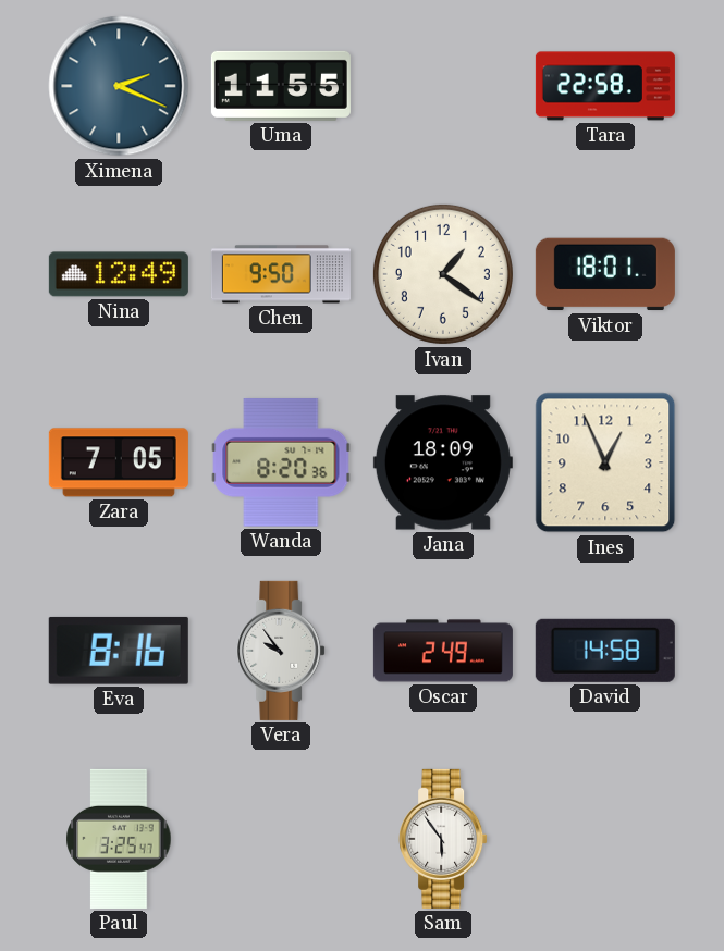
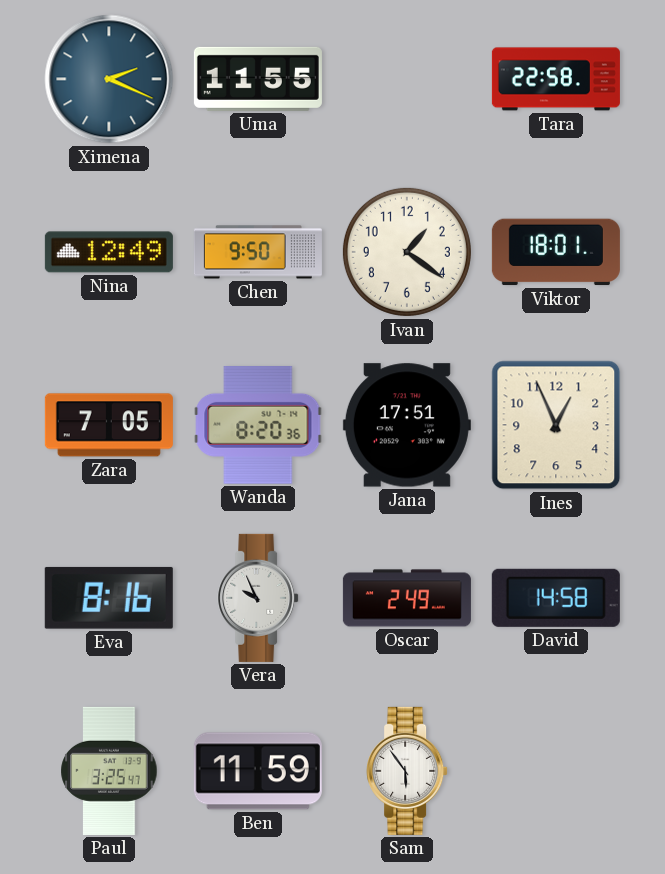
Jana: 18:09 -> 17:51 (407, 425)
Vera: 9:54 -> 9:56 (258, 598)
Ben: none -> 11:59 (258, 771)
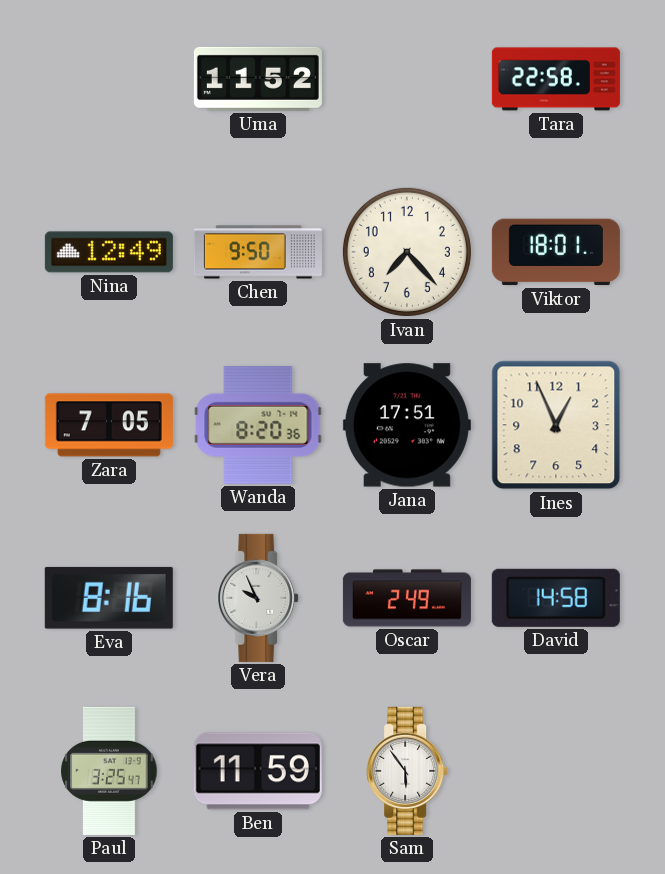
Ximena: 2:19 -> none (109, 79)
Uma: 11:55 -> 11:52 (258, 79)
Ivan: 1:21 -> 7:23 (407, 252)
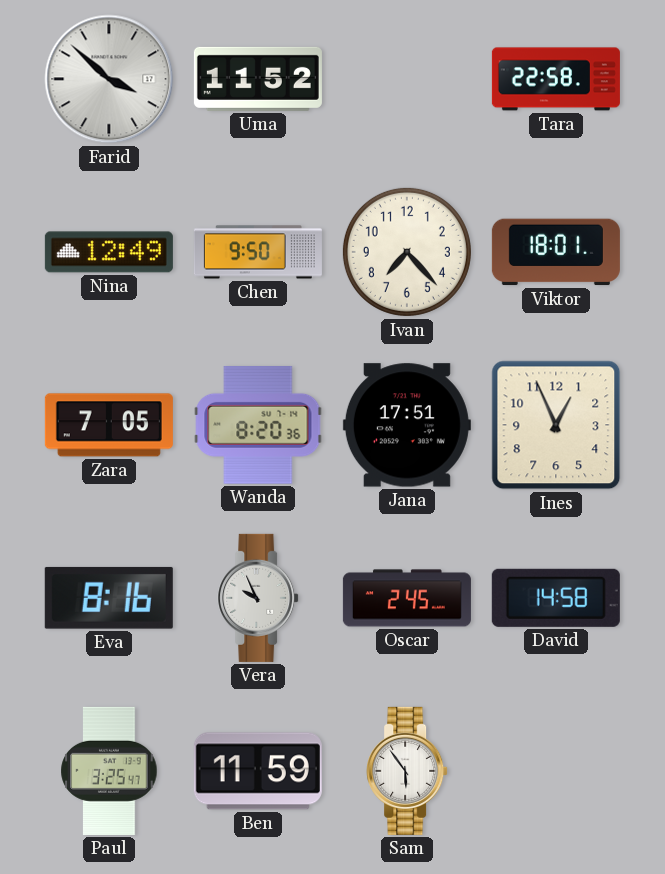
Farid: none -> 3:52 (109, 79)
Oscar: 2:49 -> 2:45 (407, 598)
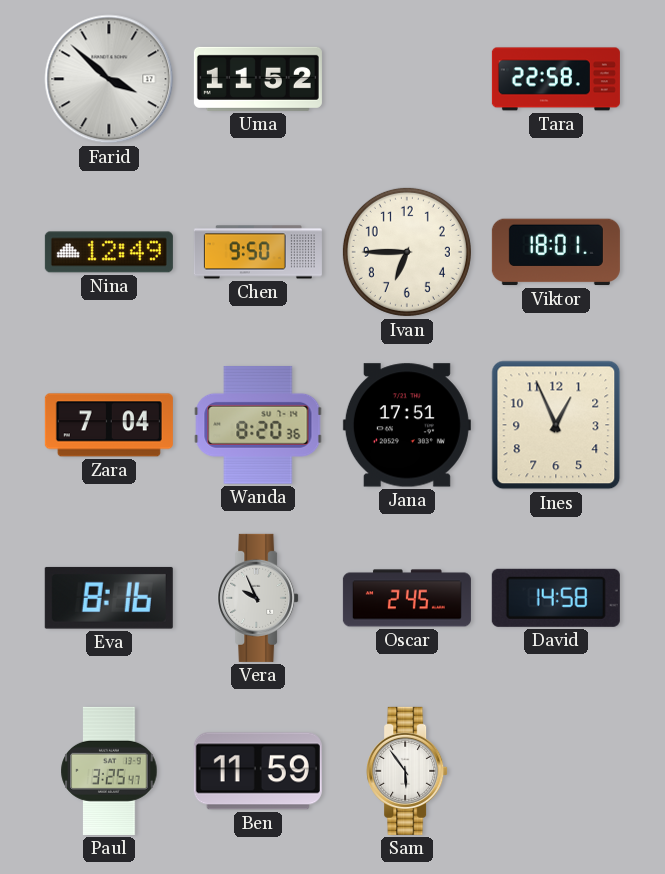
Ivan: 7:23 -> 6:45 (407, 252)
Zara: 7:05 -> 7:04 (109, 425)
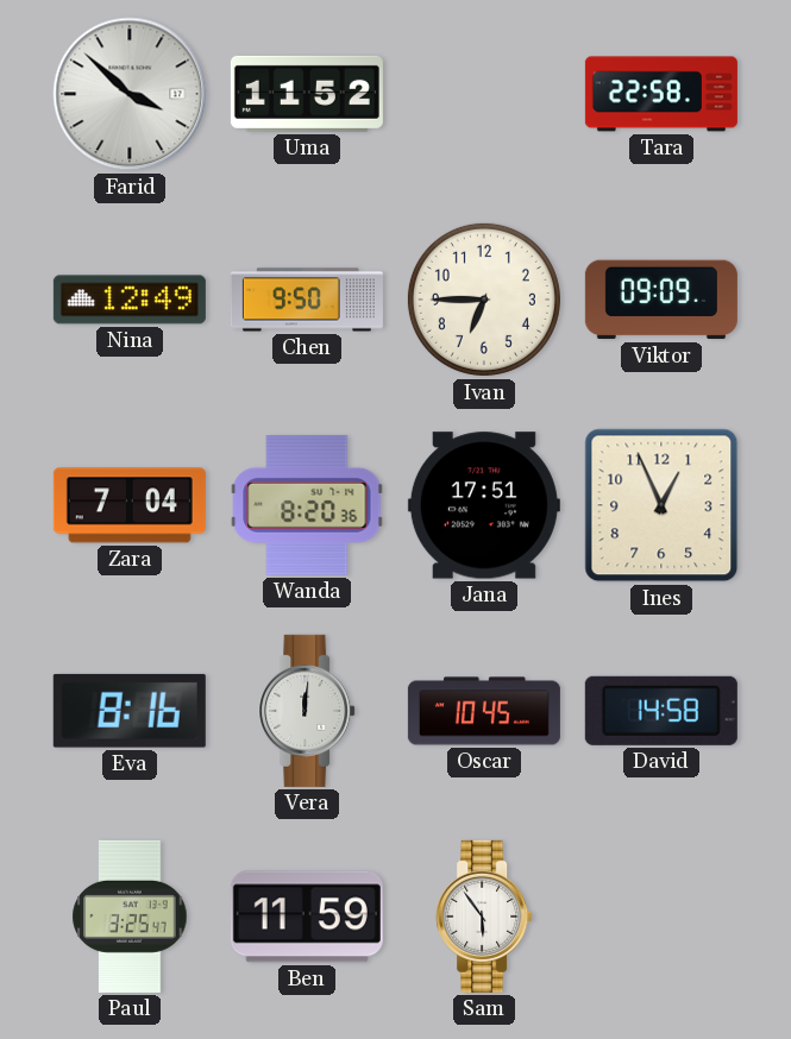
Viktor: 18:01 -> 09:09 (661, 300)
Vera: 9:56 -> 12:01 (307, 711)
Oscar: 2:45 -> 10:45 (484, 711)
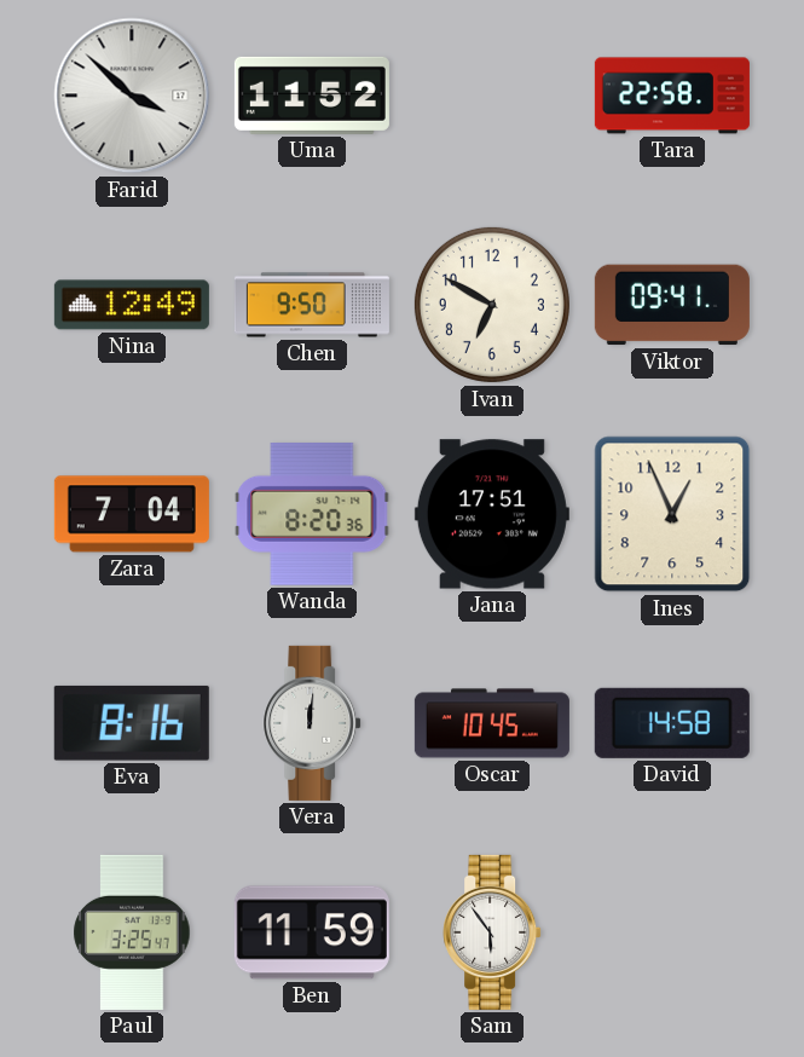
Ivan: 6:45 -> 6:50 (492, 305)
Viktor: 09:09 -> 09:41 (672, 305)
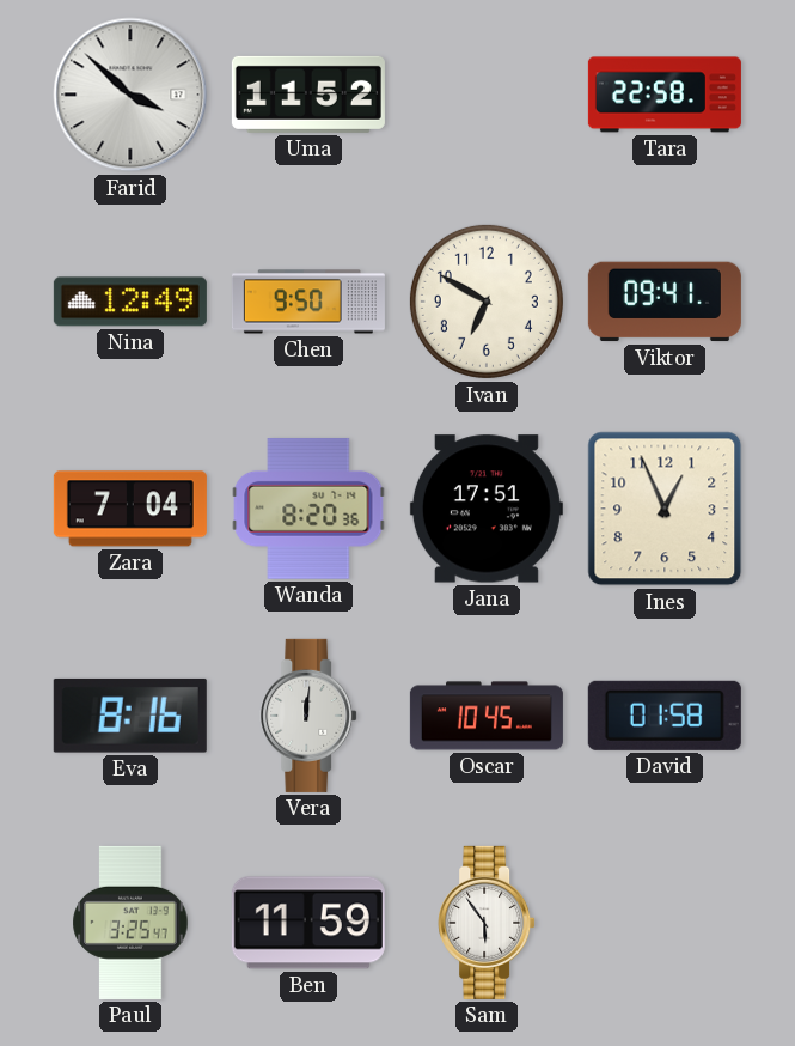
David: 14:58 -> 01:58 (665, 716)
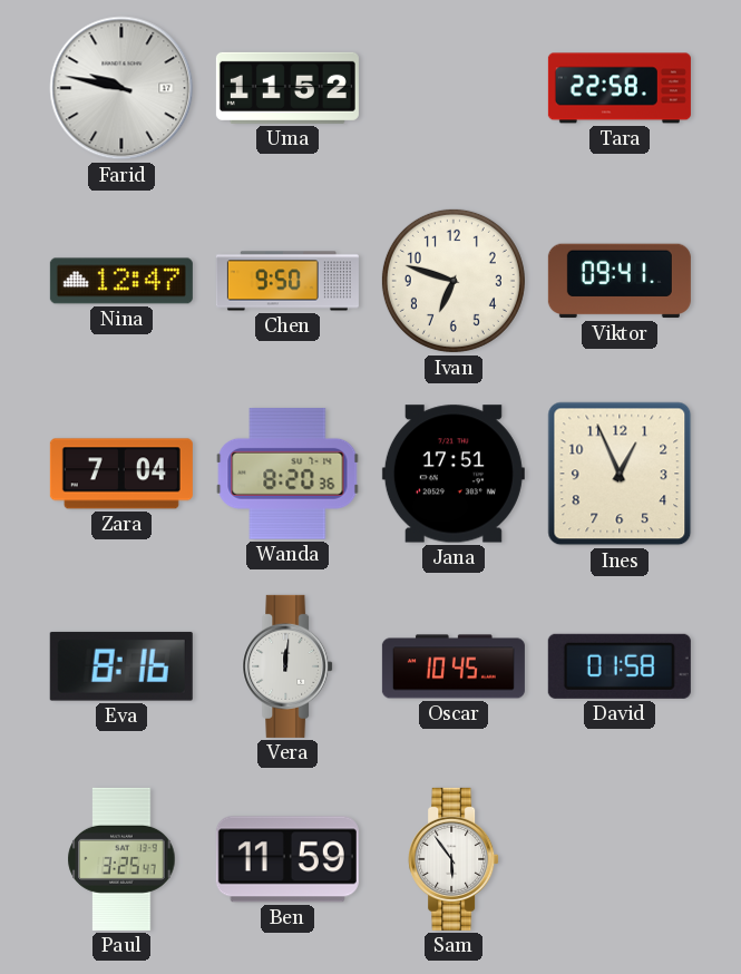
Farid: 3:52 -> 9:47 (121, 88)
Nina: 12:49 -> 12:47 (121, 281)
Ivan: 6:50 -> 6:48 (454, 281)
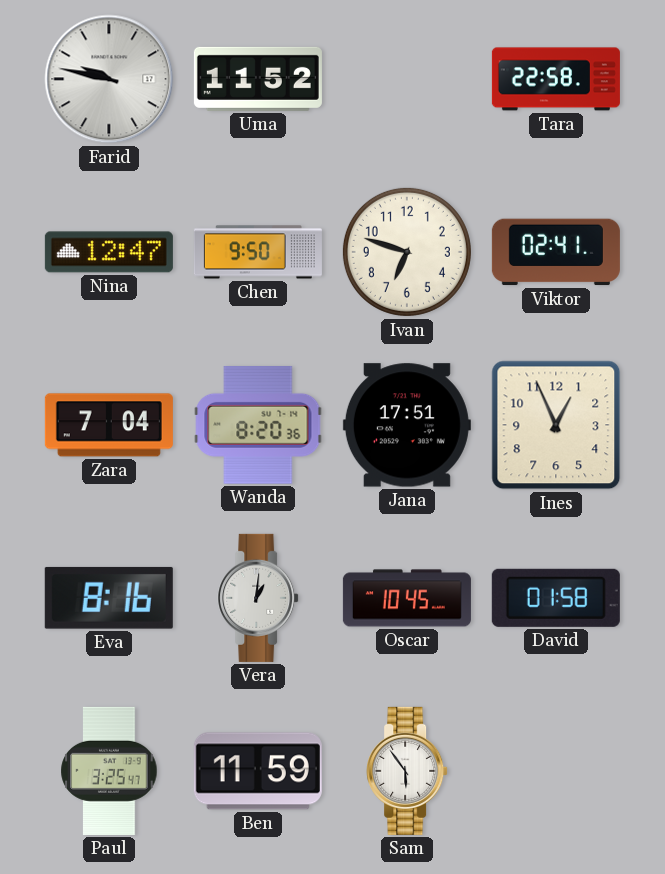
Viktor: 09:41 -> 02:41 (556, 252)
Vera: 12:01 -> 1:01 (258, 598)
